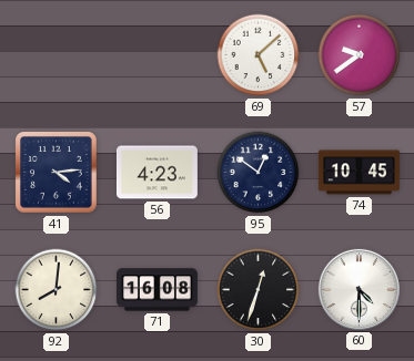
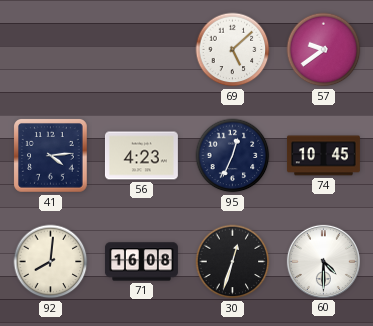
95: 12:51 -> 12:34 (233, 156)
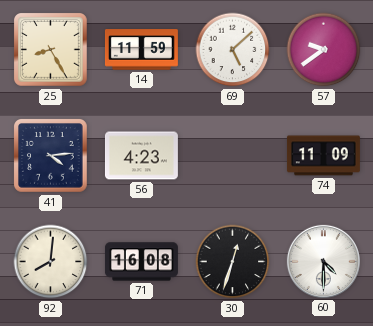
25: none -> 8:25 (51, 50)
14: none -> 11:59 (141, 50)
95: 12:34 -> none (233, 156)
74: 10:45 -> 11:09 (323, 156)
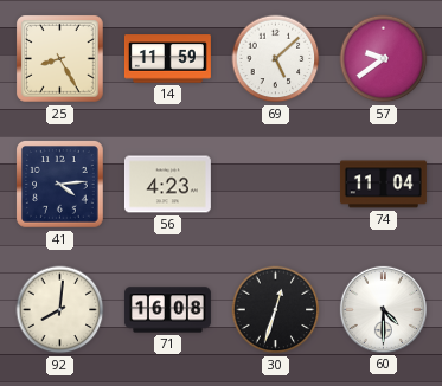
74: 11:09 -> 11:04 (383, 185)
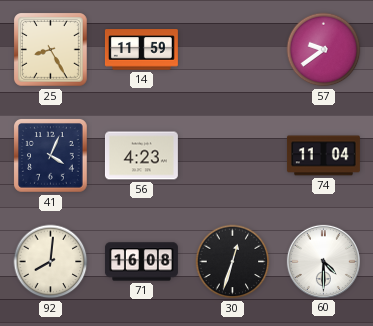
69: 5:08 -> none (276, 59)
41: 4:14 -> 4:04 (51, 156)
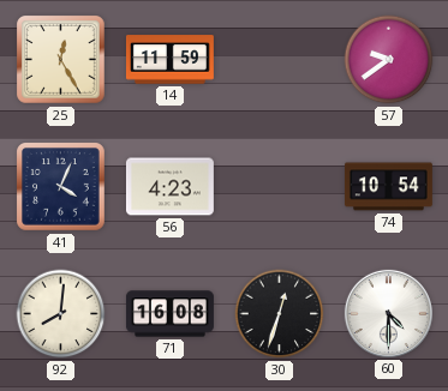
25: 8:25 -> 12:25 (61, 60)
74: 11:04 -> 10:54 (388, 187)
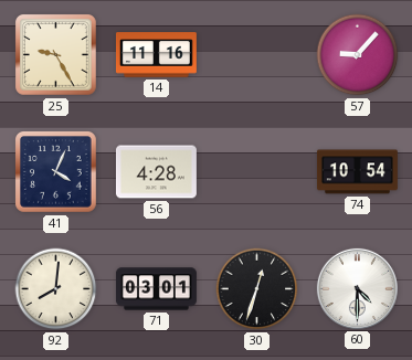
25: 12:25 -> 9:25 (56, 55)
14: 11:59 -> 11:16 (156, 55)
57: 9:39 -> 9:07 (358, 55)
56: 4:23 -> 4:28 (156, 172)
71: 16:08 -> 03:01 (156, 289)
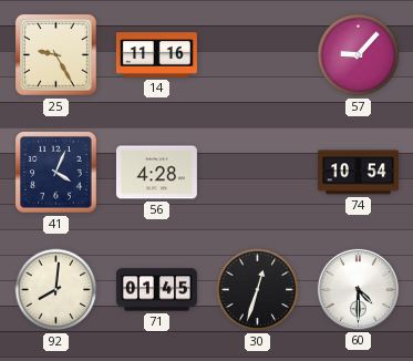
71: 03:01 -> 01:45 (156, 290)
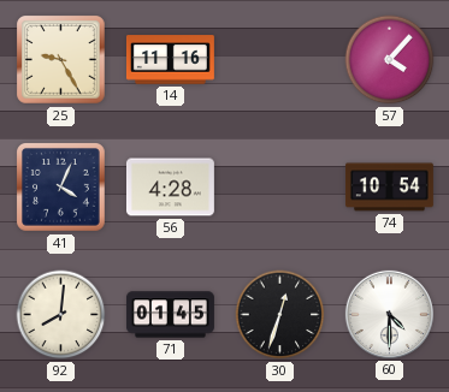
57: 9:07 -> 4:07 (390, 60)
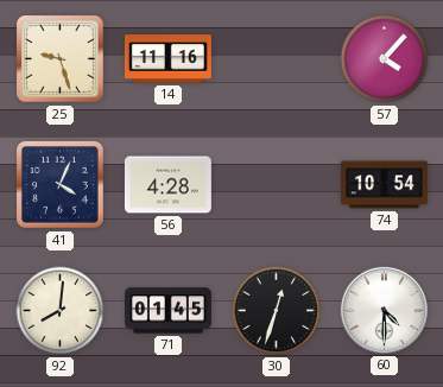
25: 9:25 -> 9:27 (61, 59)
